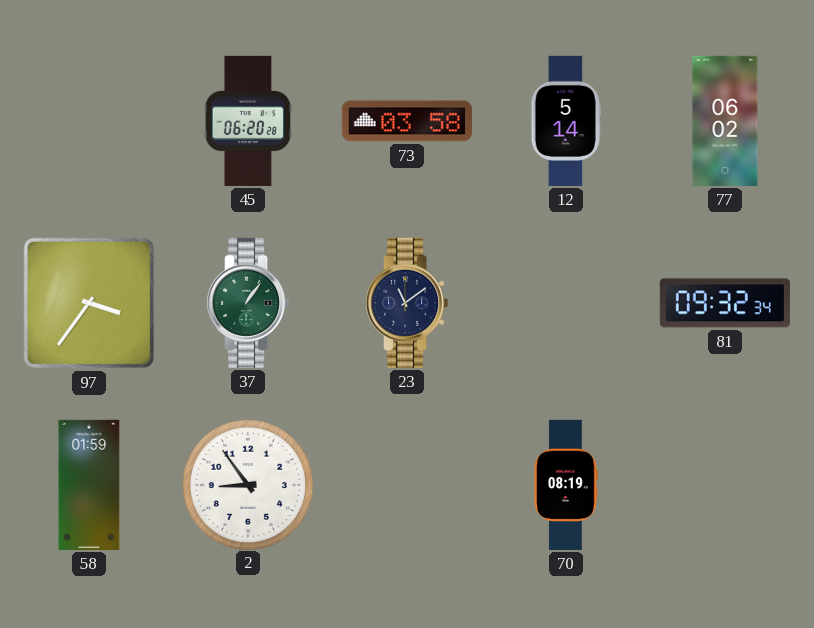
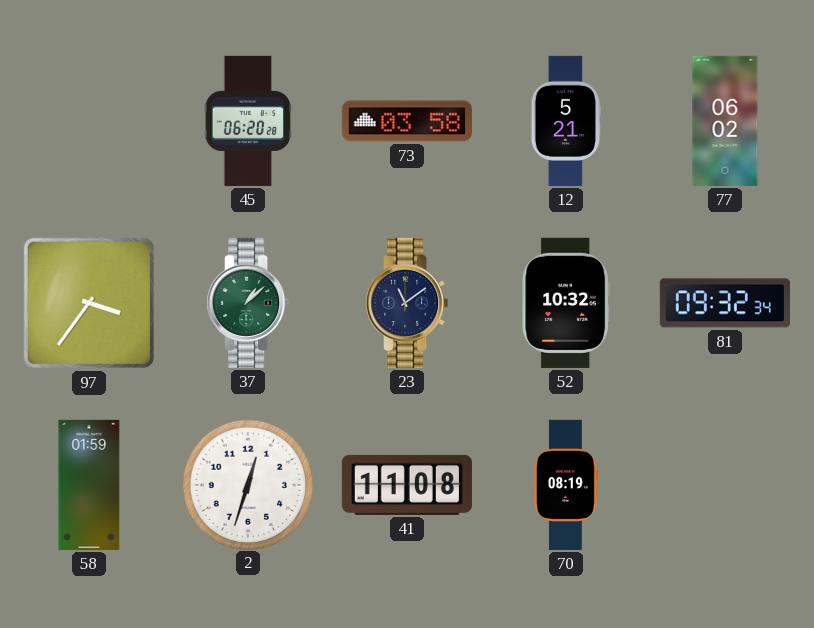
12: 5:14 -> 5:21 (566, 121)
37: 1:06 -> 1:08 (248, 303)
52: none -> 10:32 (566, 303)
2: 8:54 -> 12:33 (247, 484)
41: none -> 11:08 (407, 485)
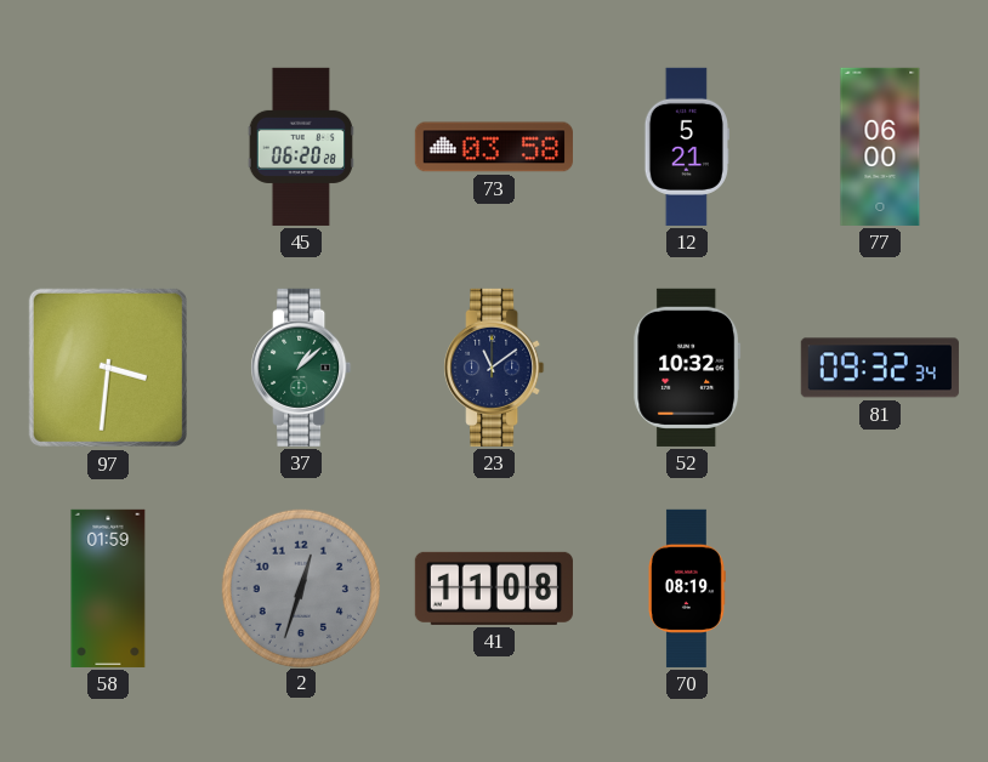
77: 06:02 -> 06:00 (880, 147)
97: 3:36 -> 3:31 (108, 368)
2 dial: white -> grey (300, 587)
